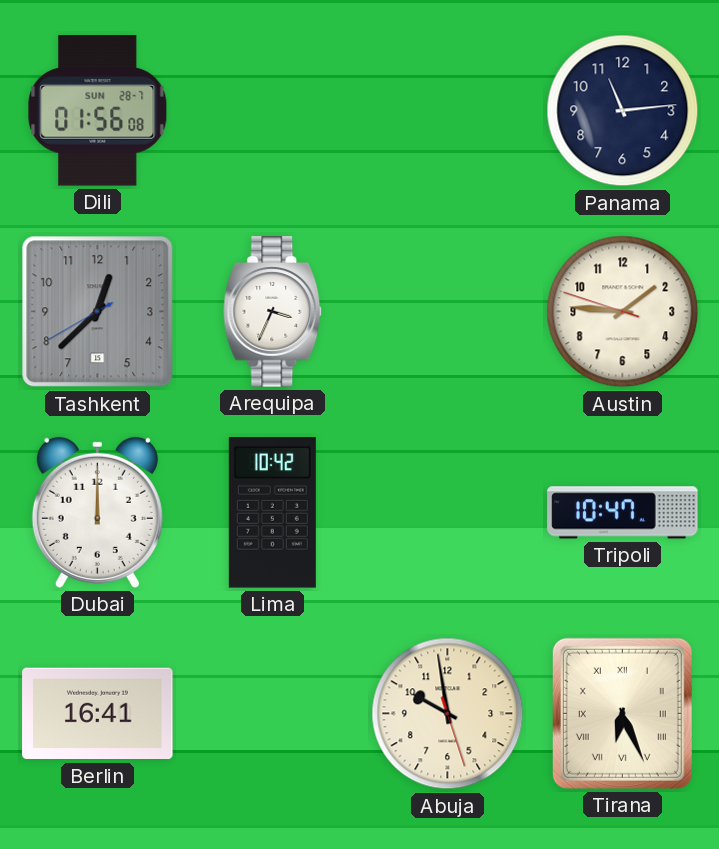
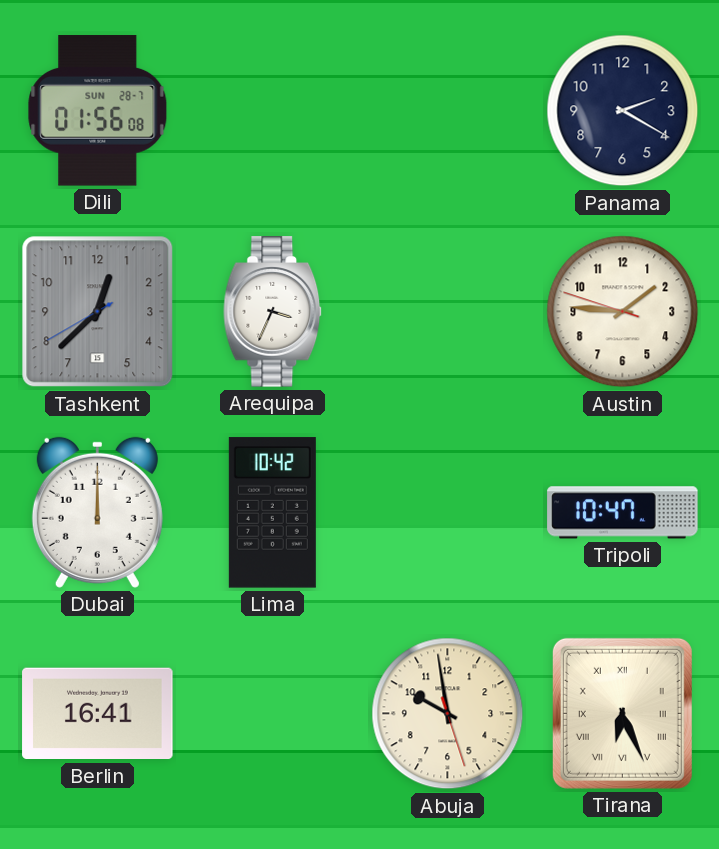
Panama: 11:14 -> 2:20 (623, 111)
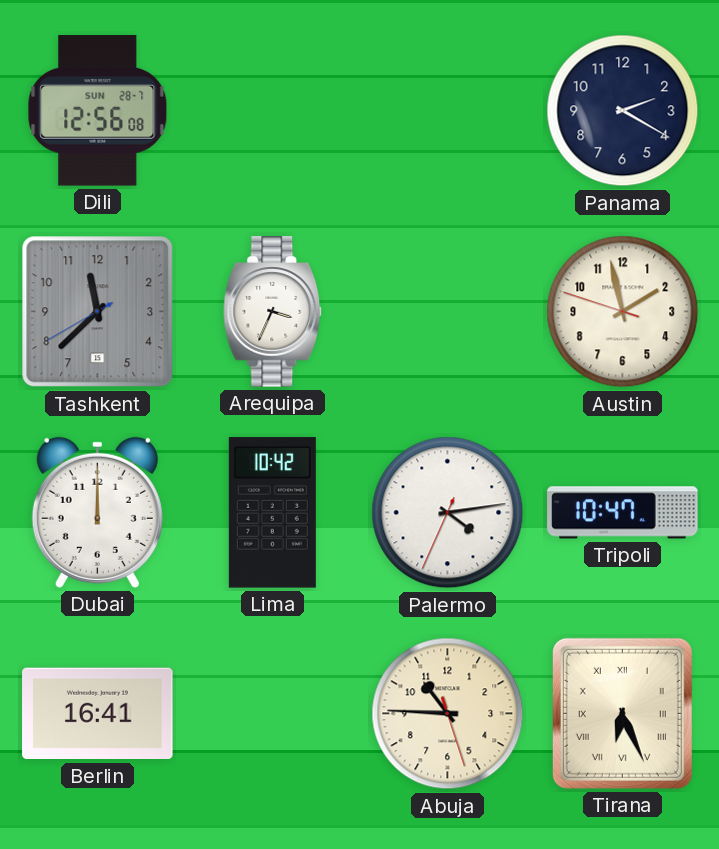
Dili: 01:56 -> 12:56 (98, 111)
Tashkent: 12:37 -> 11:37 (98, 312)
Austin: 1:45 -> 1:57 (623, 312)
Palermo: none -> 4:13 (448, 513)
Abuja: 9:58 -> 10:45 (448, 714)
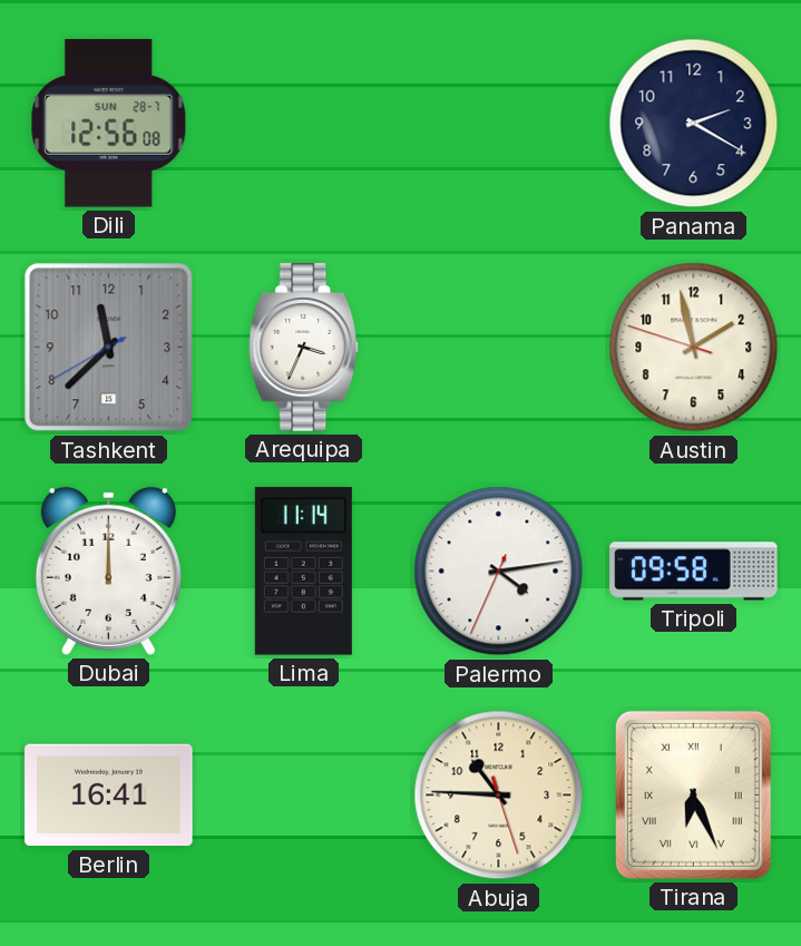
Lima: 10:42 -> 11:14 (303, 572)
Tripoli: 10:47 -> 09:58 (694, 572)
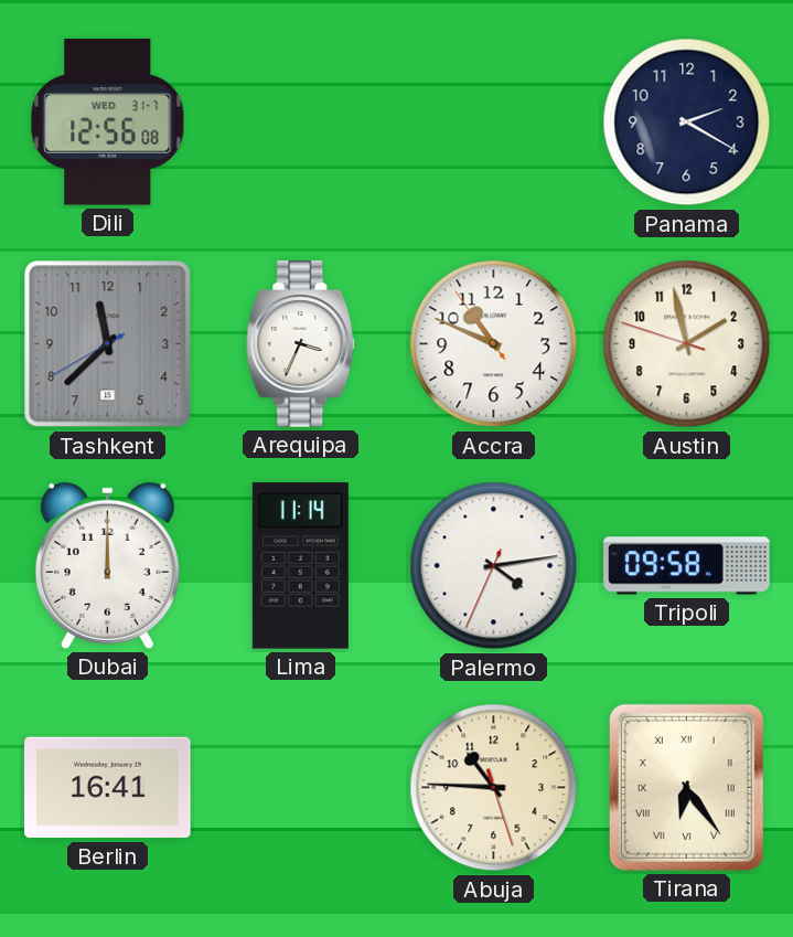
Dili date: SUN 28-7 -> WED 31-7 (108, 123)
Accra: none -> 10:48 (494, 344)
Tirana: 6:26 -> 6:24 (686, 787)
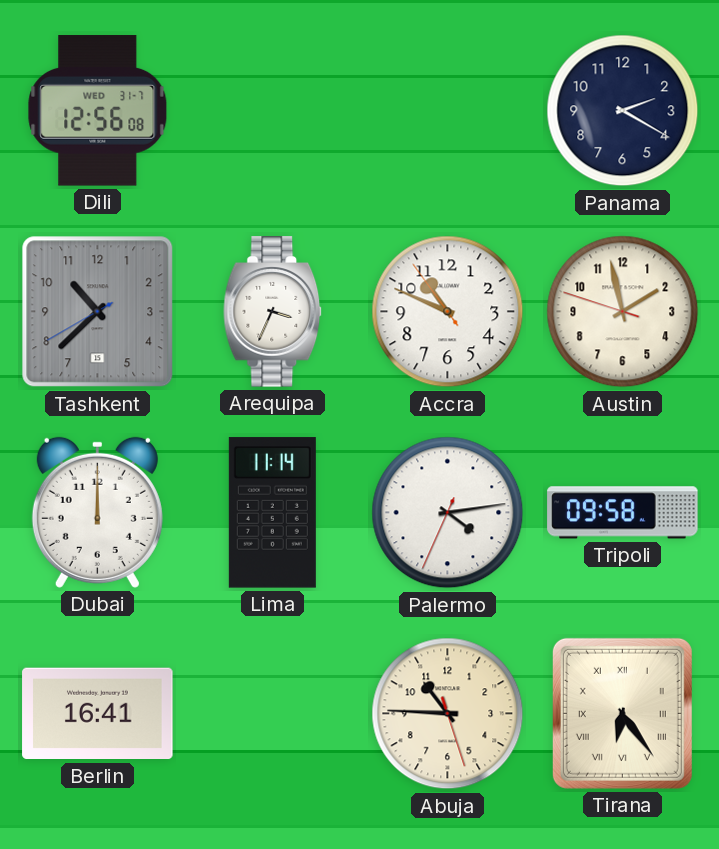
Tashkent: 11:37 -> 10:37 (98, 312)
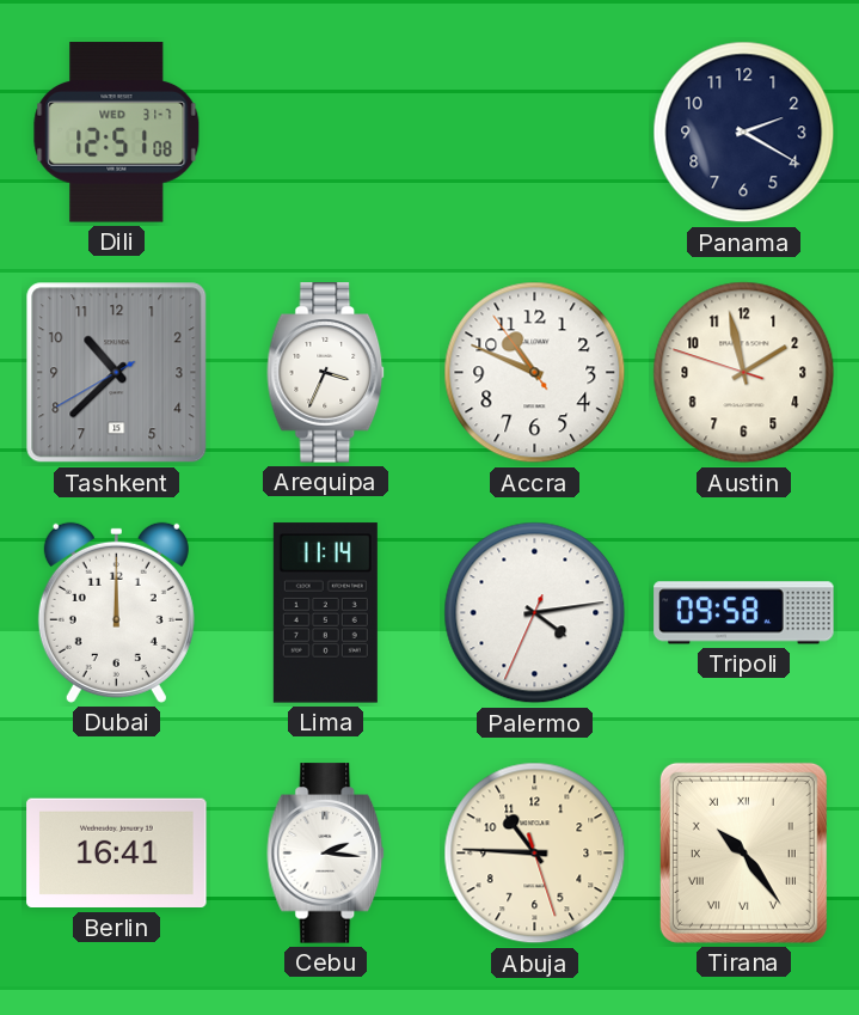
Dili: 12:56 -> 12:51 (117, 133)
Cebu: none -> 2:16 (326, 854)
Tirana: 6:24 -> 10:24 (743, 852)
